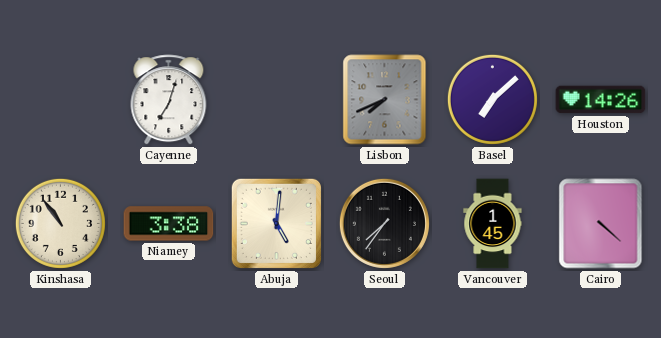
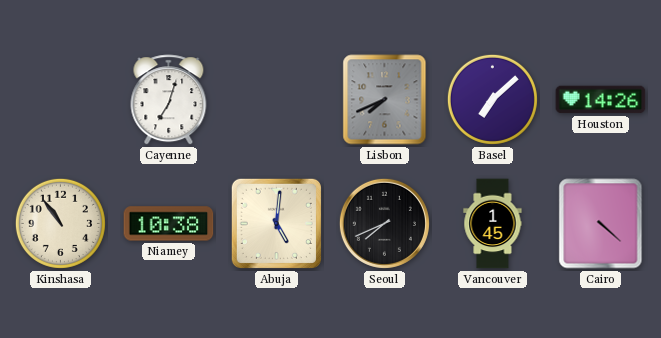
Niamey: 3:38 -> 10:38 (169, 224)
Seoul: 7:36 -> 7:41 (384, 223)
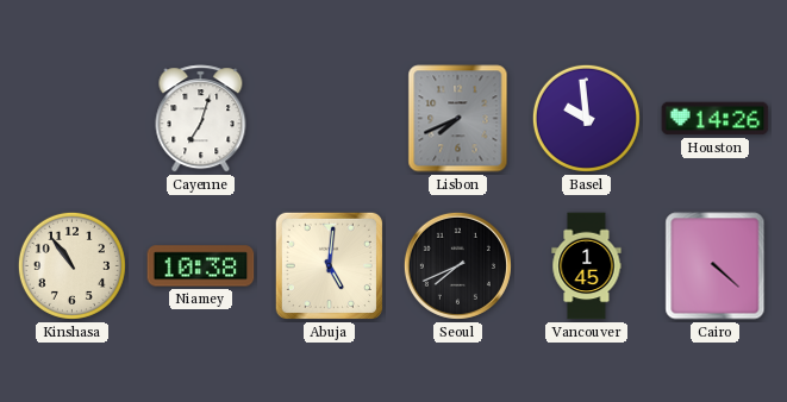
Basel: 7:08 -> 9:59 (586, 118)
